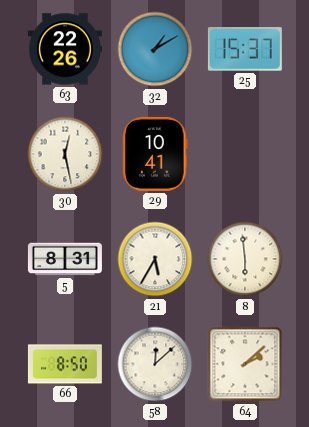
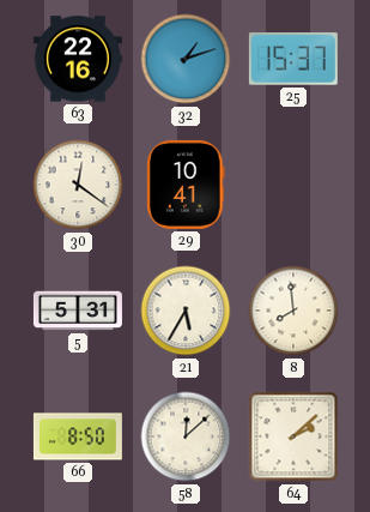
63: 22:26 -> 22:16 (78, 59)
32: 1:10 -> 1:12 (186, 59)
30: 12:28 -> 12:21 (78, 185)
5: 8:31 -> 5:31 (78, 311)
8: 5:59 -> 7:59 (293, 311)
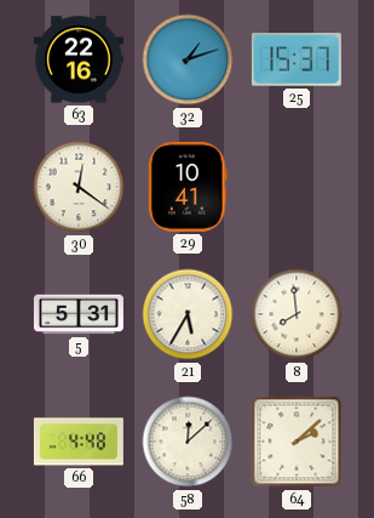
66: 8:50 -> 4:48 (79, 442)
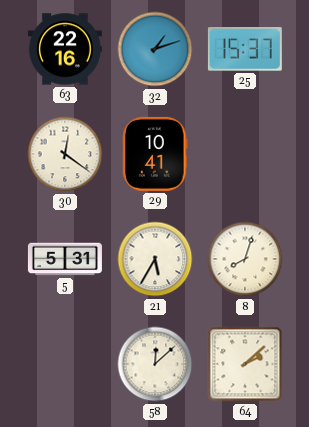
8: 7:59 -> 8:03 (245, 259)
66: 4:48 -> none (79, 442)
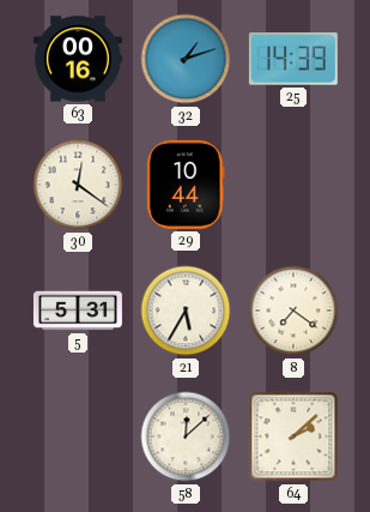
63: 22:16 -> 00:16 (78, 59)
25: 15:37 -> 14:39 (293, 60)
29: 10:41 -> 10:44 (186, 185)
8: 8:03 -> 7:21 (293, 311)
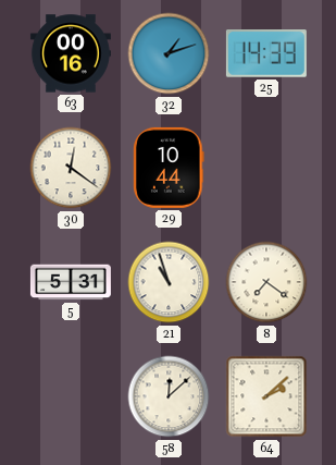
21: 5:35 -> 10:57 (169, 282)
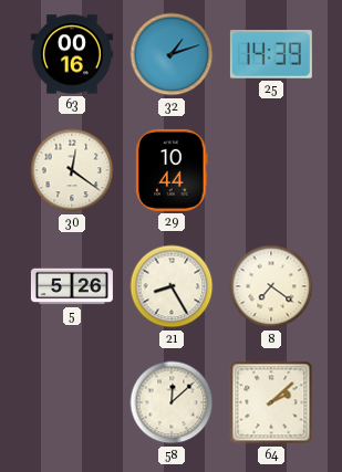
5: 5:31 -> 5:26 (72, 286)
21: 10:57 -> 8:25 (172, 286)
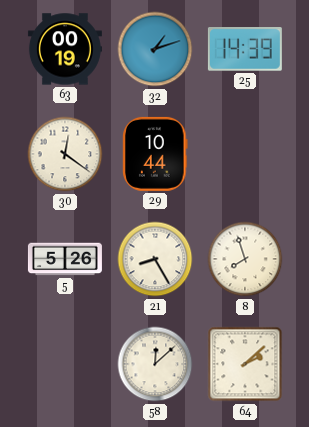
63: 00:16 -> 00:19 (65, 49)
8: 7:21 -> 7:57 (245, 259)
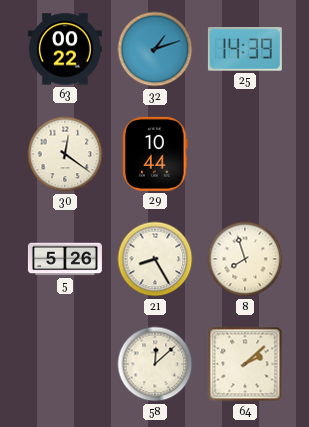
63: 00:19 -> 00:22 (65, 49)
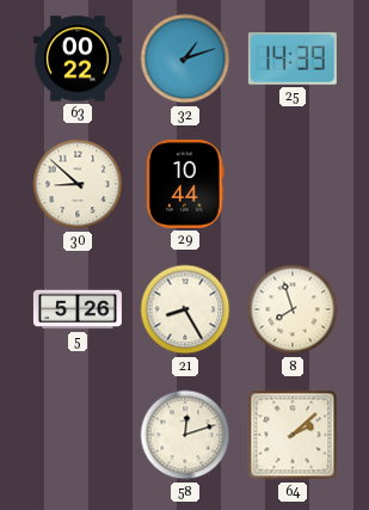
30: 12:21 -> 8:52 (78, 184)
58: 12:08 -> 12:12 (185, 435)
